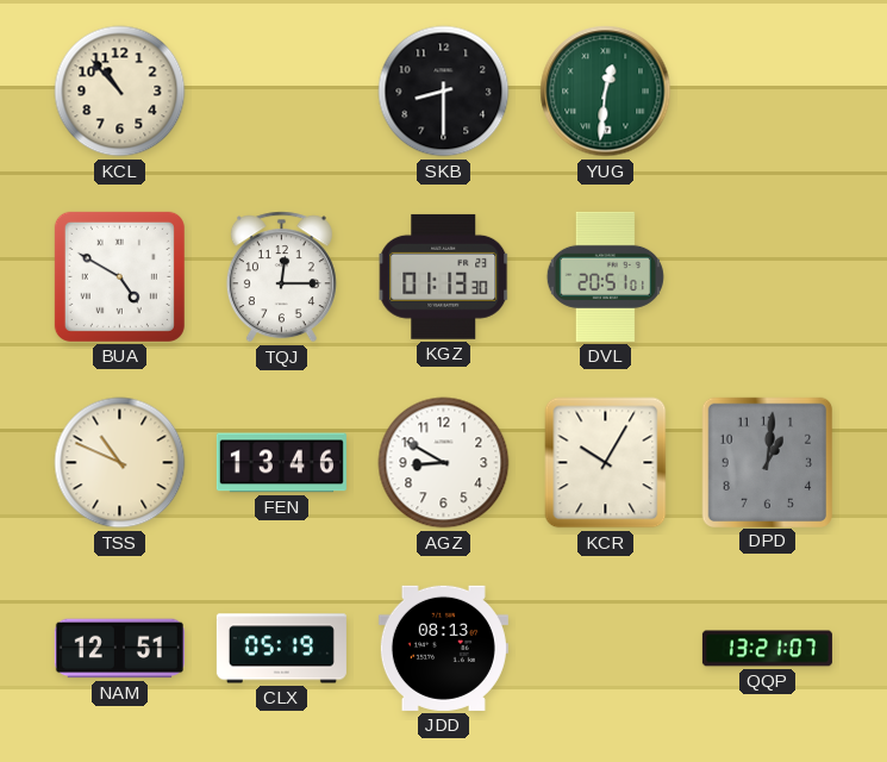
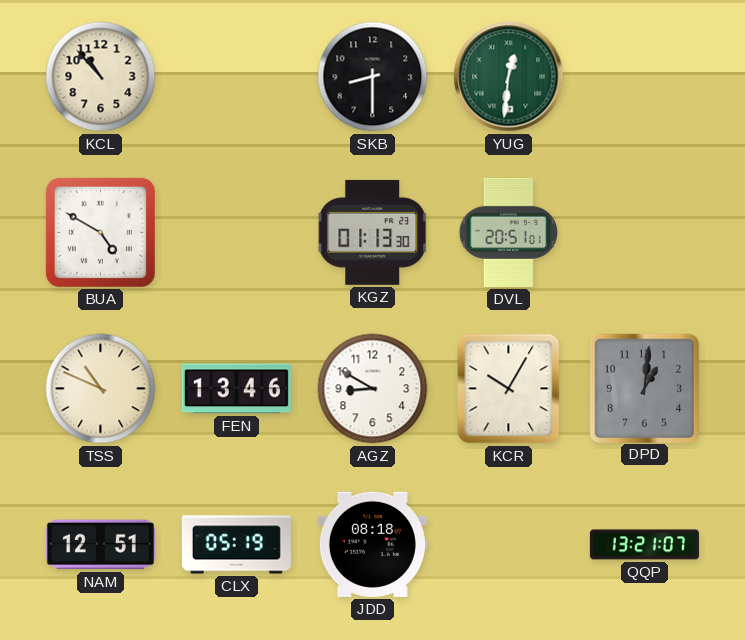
TQJ: 12:15 -> none (281, 277)
JDD: 08:13 -> 08:18 (372, 544)
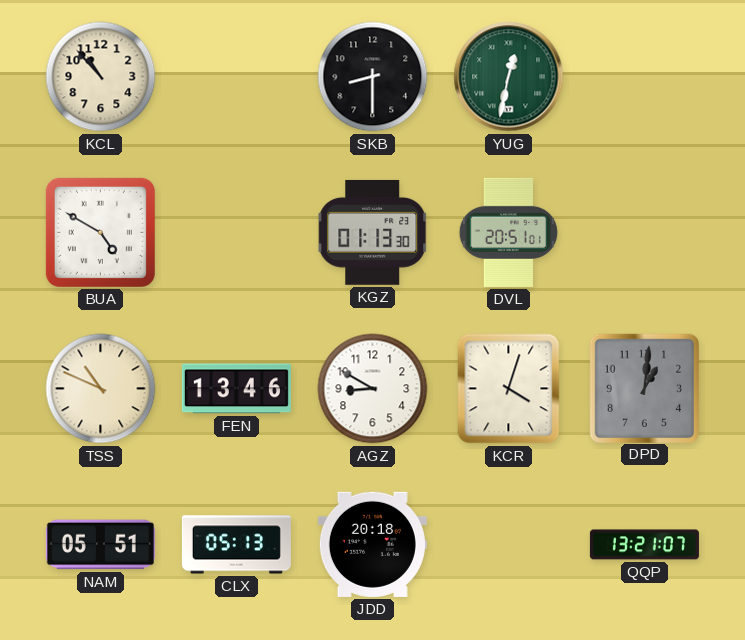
YUG: 12:31 -> 12:32 (509, 77)
KCR: 10:05 -> 4:03 (509, 389)
NAM: 12:51 -> 05:51 (100, 545)
CLX: 05:19 -> 05:13 (236, 545)
JDD: 08:18 -> 20:18 (372, 544)
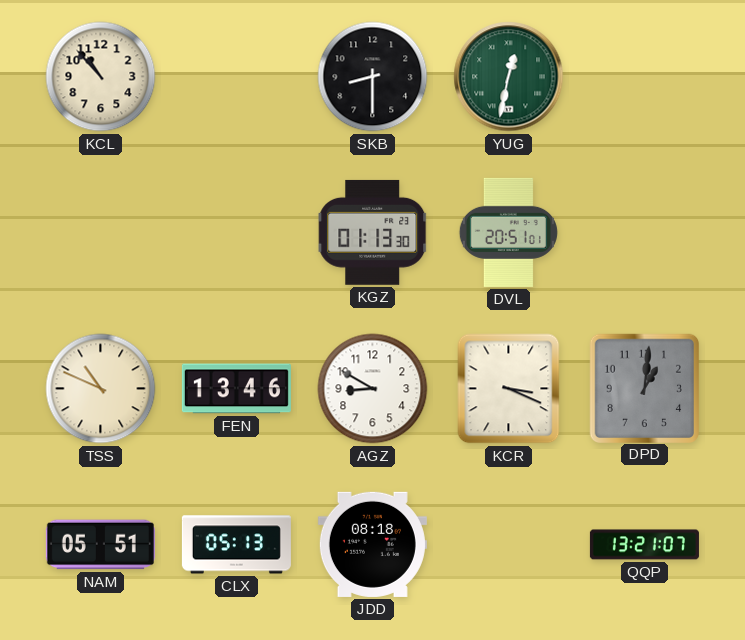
BUA: 4:50 -> none (100, 232)
KCR: 4:03 -> 3:19 (509, 389)
JDD: 20:18 -> 08:18 (372, 544)
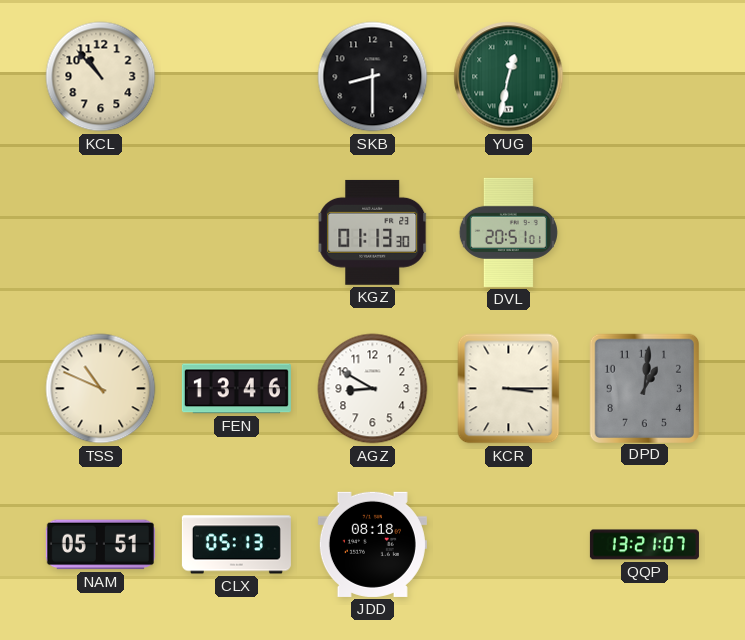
KCR: 3:19 -> 3:15 (509, 389)
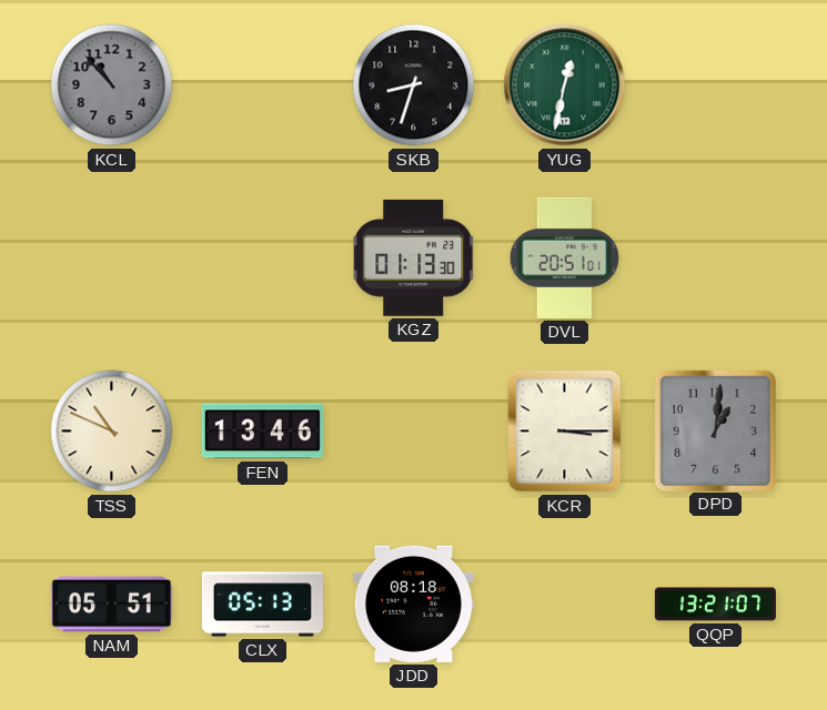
KCL dial: cream -> grey (112, 85)
SKB: 8:30 -> 8:33 (414, 85)
AGZ: 8:50 -> none (373, 389)
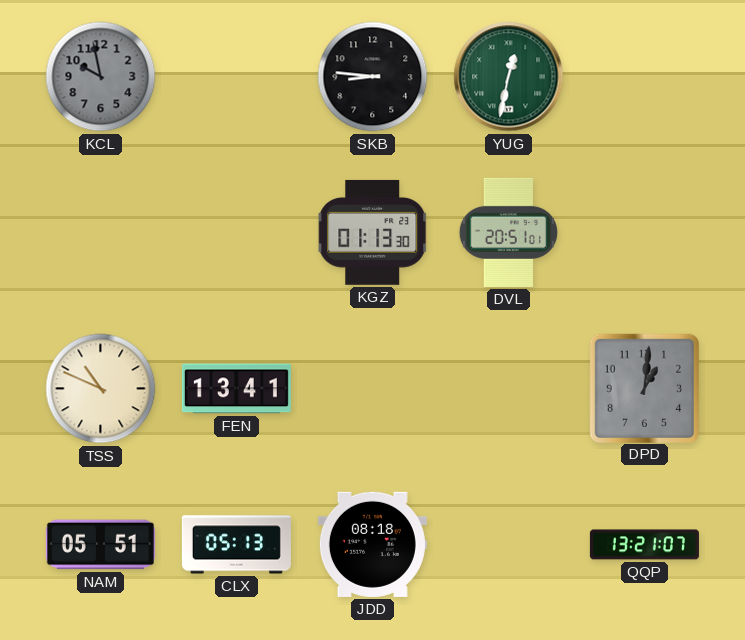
KCL: 10:53 -> 9:58 (101, 77)
SKB: 8:33 -> 8:46 (373, 77)
FEN: 13:46 -> 13:41 (236, 389)
KCR: 3:15 -> none (565, 432)
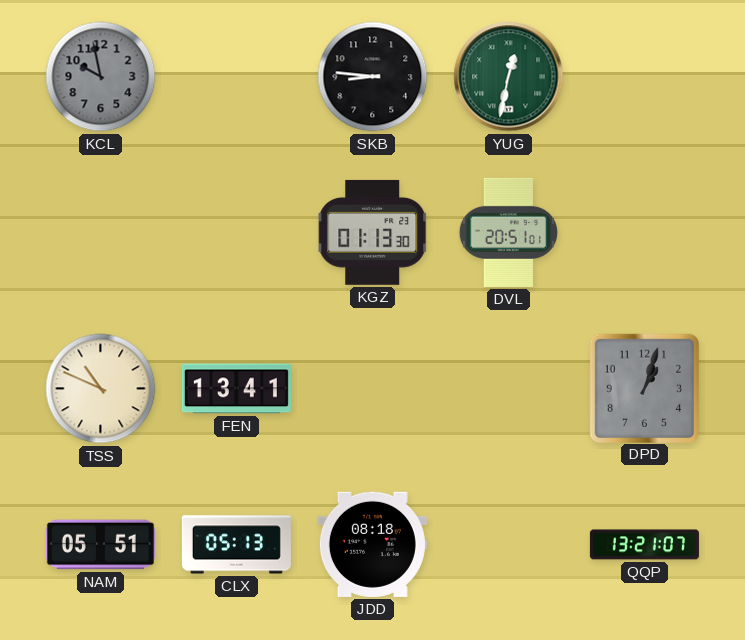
DPD: 1:01 -> 1:03 (644, 388)
